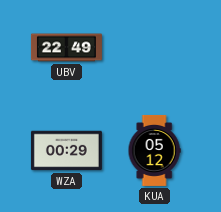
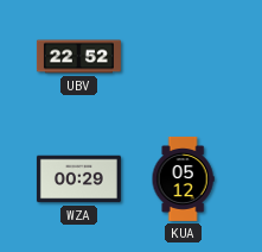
UBV: 22:49 -> 22:52 (78, 57)
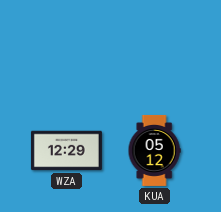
UBV: 22:52 -> none (78, 57)
WZA: 00:29 -> 12:29 (66, 151)
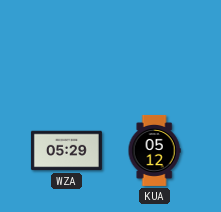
WZA: 12:29 -> 05:29 (66, 151)
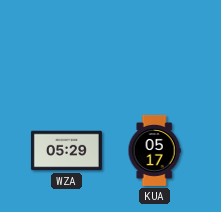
KUA: 05:12 -> 05:17 (154, 150)
